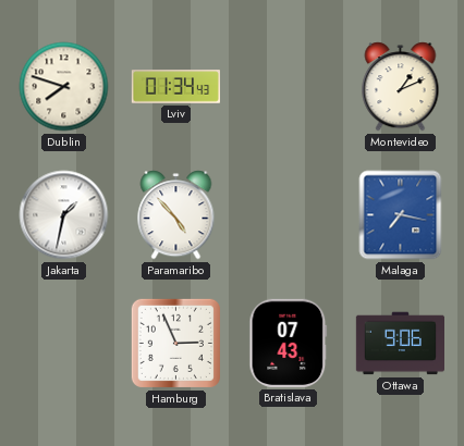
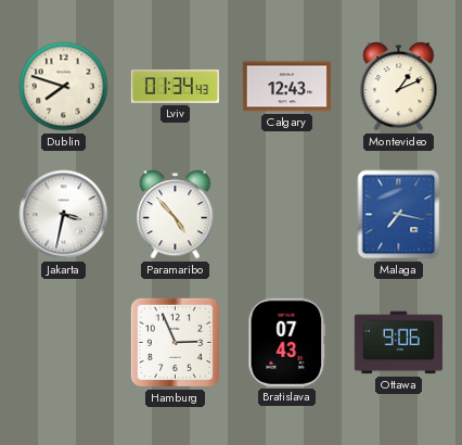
Calgary: none -> 12:43 (286, 87)
Jakarta: 1:32 -> 3:32 (64, 215)
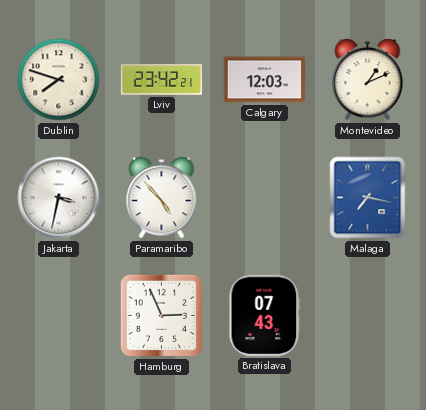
Lviv: 01:34 -> 23:42 (161, 80)
Calgary: 12:43 -> 12:03 (264, 80)
Ottawa: 9:06 -> none (398, 343)
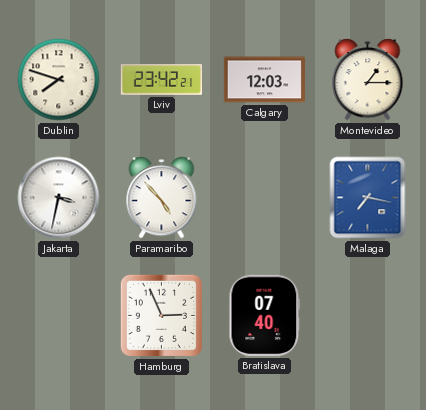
Montevideo: 1:11 -> 1:15 (368, 80)
Bratislava: 07:43 -> 07:40 (265, 315)
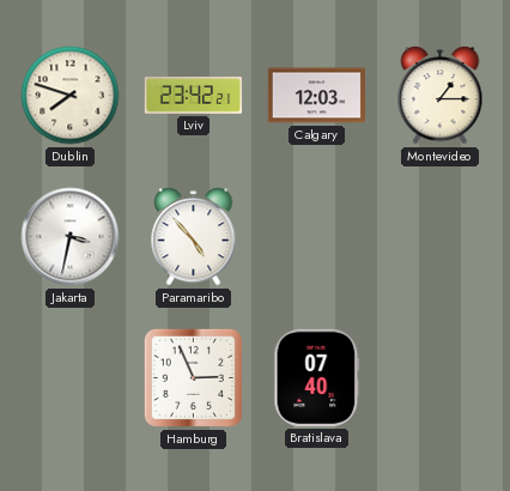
Malaga: 7:17 -> none (368, 198)
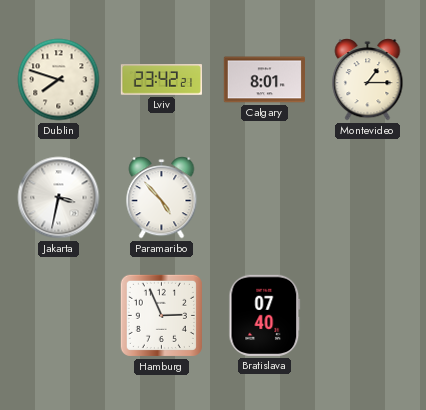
Calgary: 12:03 -> 8:01 (264, 80)
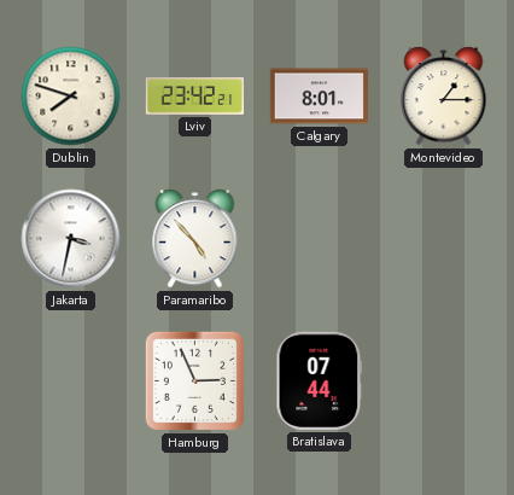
Bratislava: 07:40 -> 07:44 (320, 380)
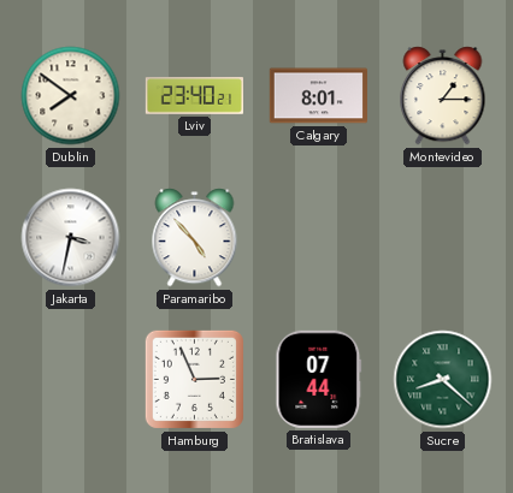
Dublin: 7:48 -> 7:51 (71, 96)
Lviv: 23:42 -> 23:40 (194, 96)
Sucre: none -> 8:22 (443, 380)
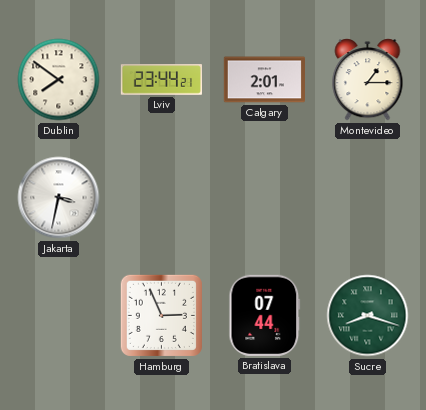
Lviv: 23:40 -> 23:44 (161, 80)
Calgary: 8:01 -> 2:01 (264, 80)
Paramaribo: 4:53 -> none (195, 238)
Sucre: 8:22 -> 8:18 (368, 316)
